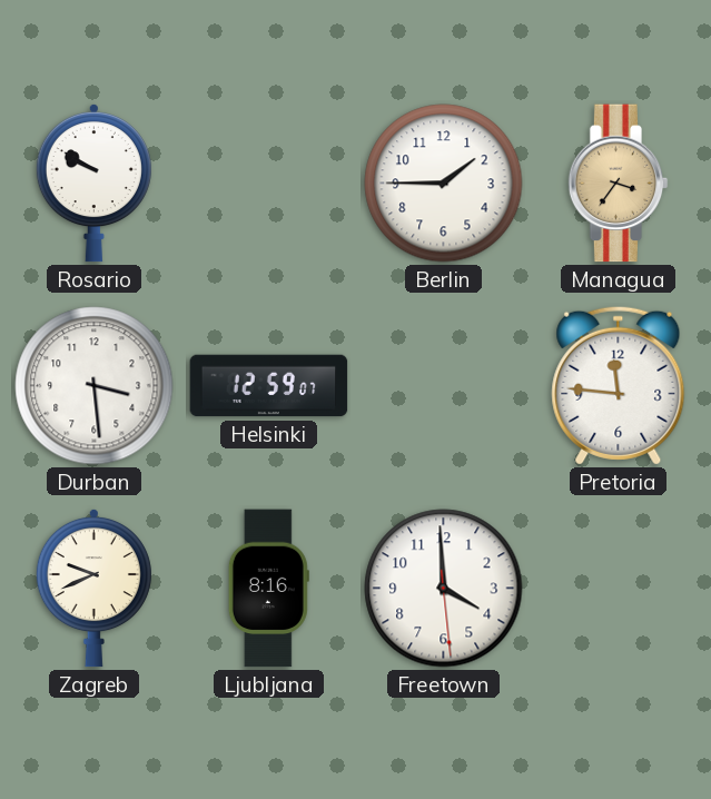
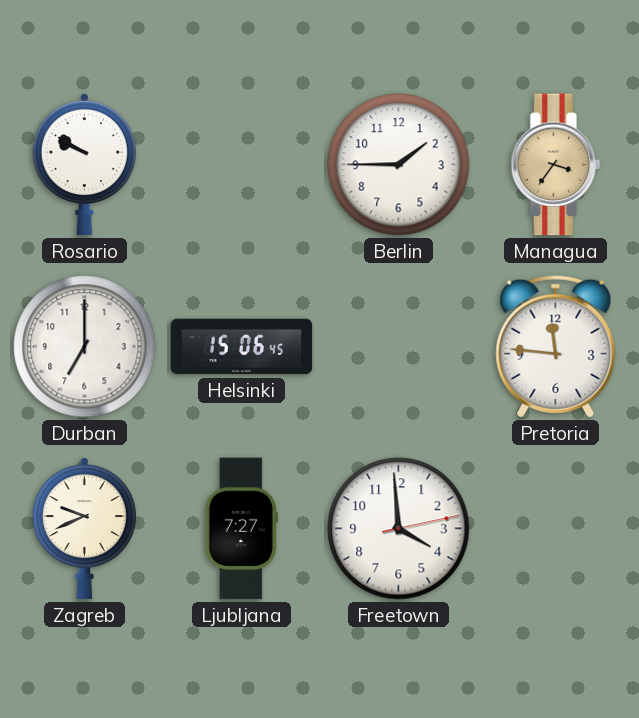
Durban: 3:29 -> 7:00 (85, 347)
Helsinki: 12:59 -> 15:06 (242, 347)
Ljubljana: 8:16 -> 7:27 (241, 529)
Freetown: 3:59:29 -> 3:59:13 (399, 529)
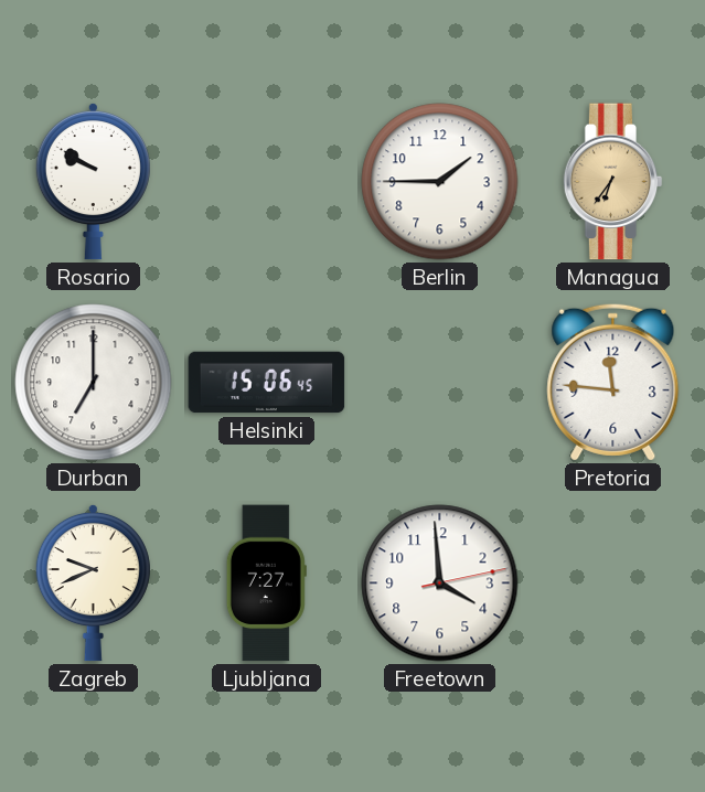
Managua: 3:36 -> 6:36 (613, 182)
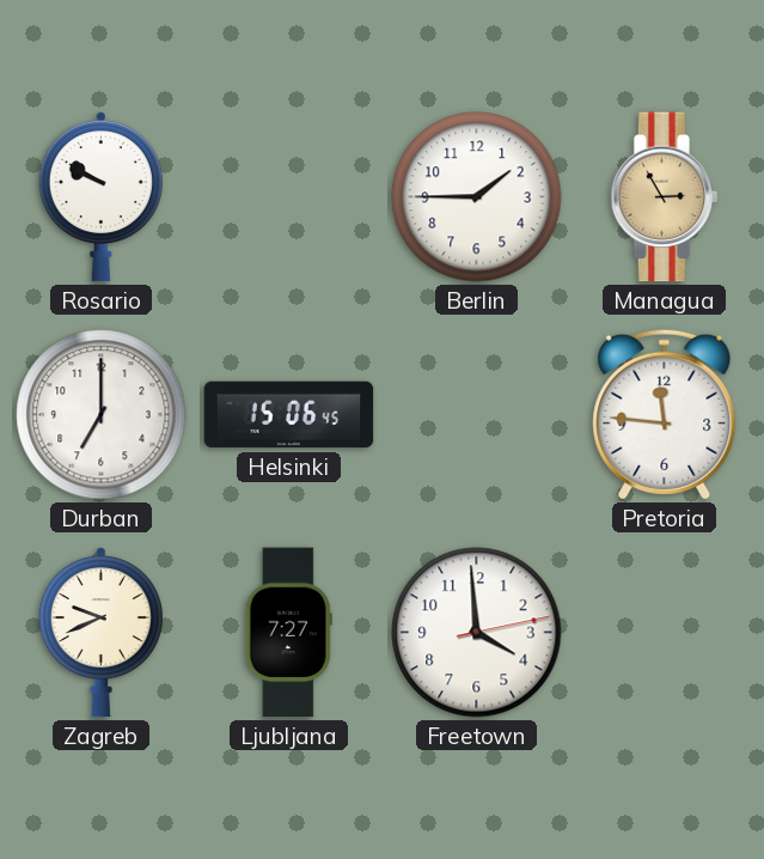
Managua: 6:36 -> 2:55 (665, 197)
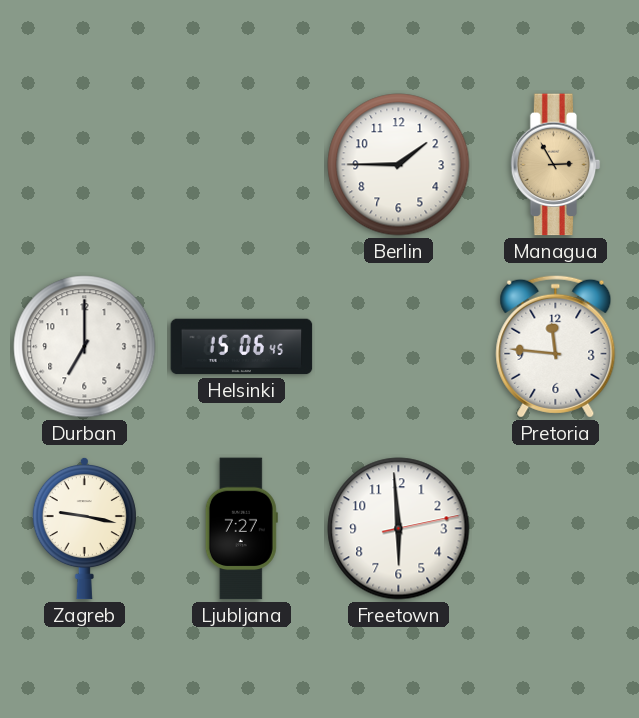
Rosario: 9:50 -> none (100, 196)
Zagreb: 9:41 -> 9:17 (84, 528)
Freetown: 3:59 -> 5:59 (399, 529)
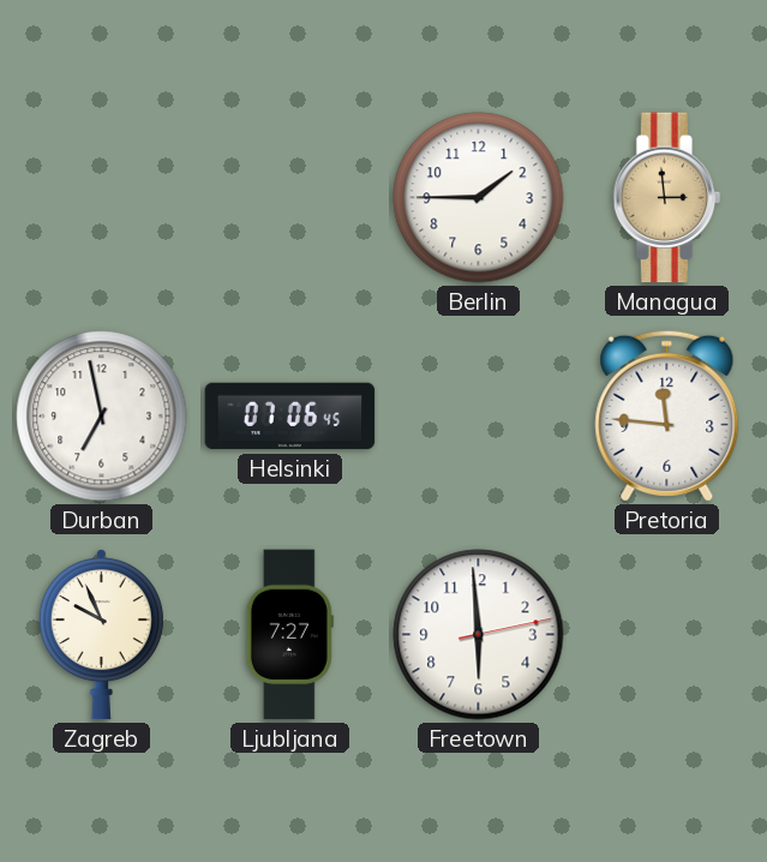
Managua: 2:55 -> 2:59 (667, 198)
Durban: 7:00 -> 6:58 (102, 417)
Helsinki: 15:06 -> 07:06 (290, 417)
Zagreb: 9:17 -> 9:56 (101, 634)
